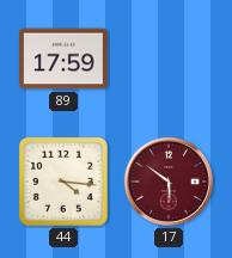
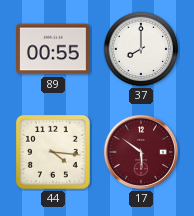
89: 17:59 -> 00:55 (54, 49)
37: none -> 8:00 (141, 49)
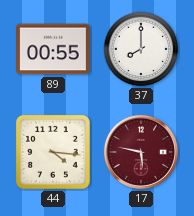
17: 5:51 -> 5:47 (141, 152)
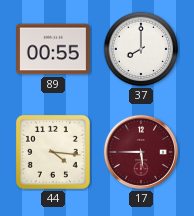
17: 5:47 -> 5:45 (141, 152)
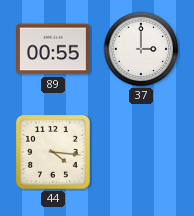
37: 8:00 -> 3:00 (141, 49)
17: 5:45 -> none (141, 152)
